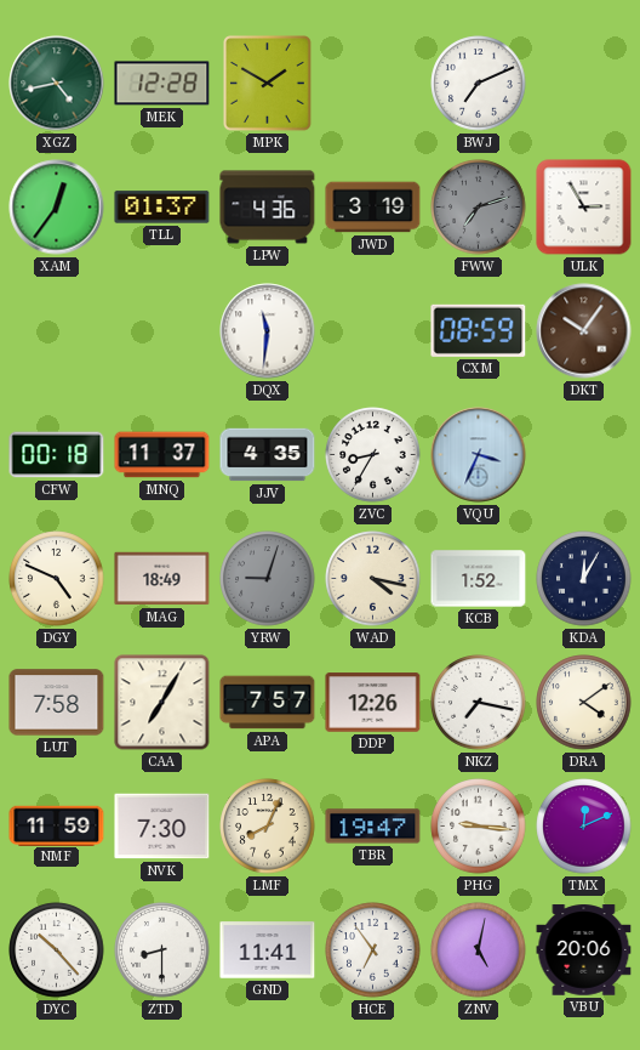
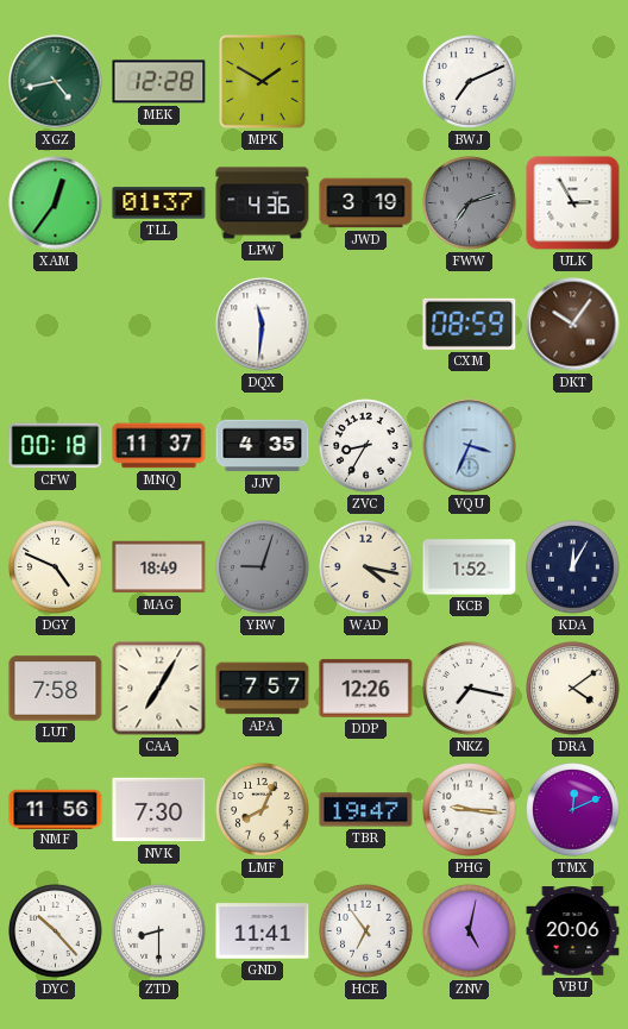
NMF: 11:59 -> 11:56 (56, 809)
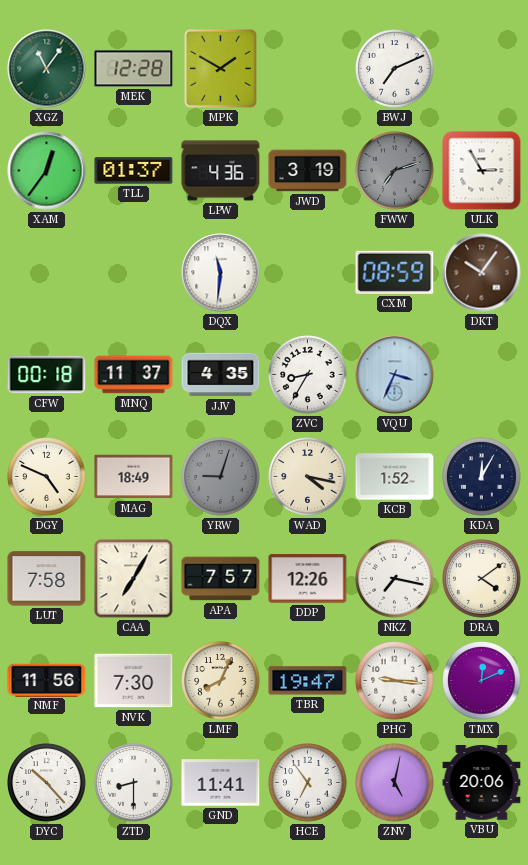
XGZ: 4:43 -> 11:06 (47, 69)
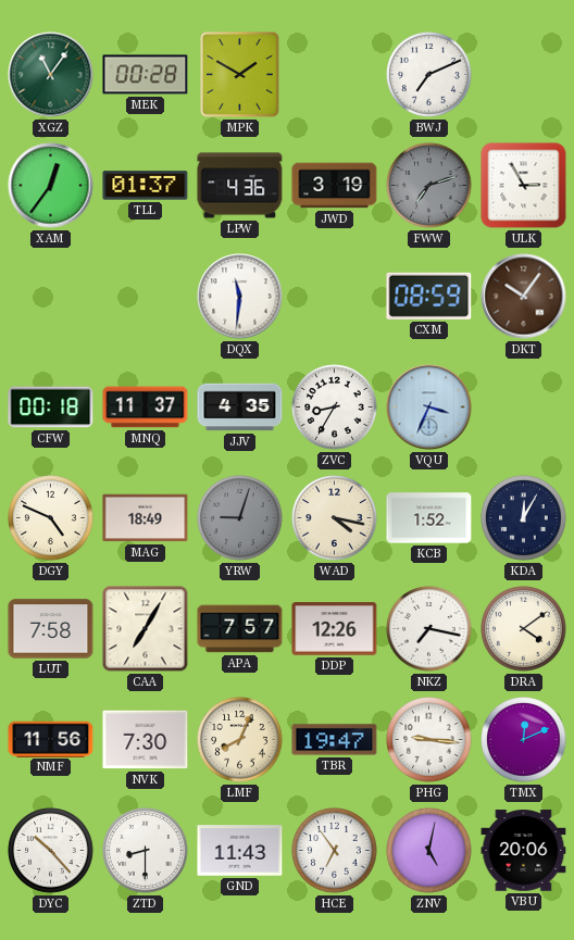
MEK: 12:28 -> 00:28 (146, 75)
GND: 11:41 -> 11:43 (240, 851)
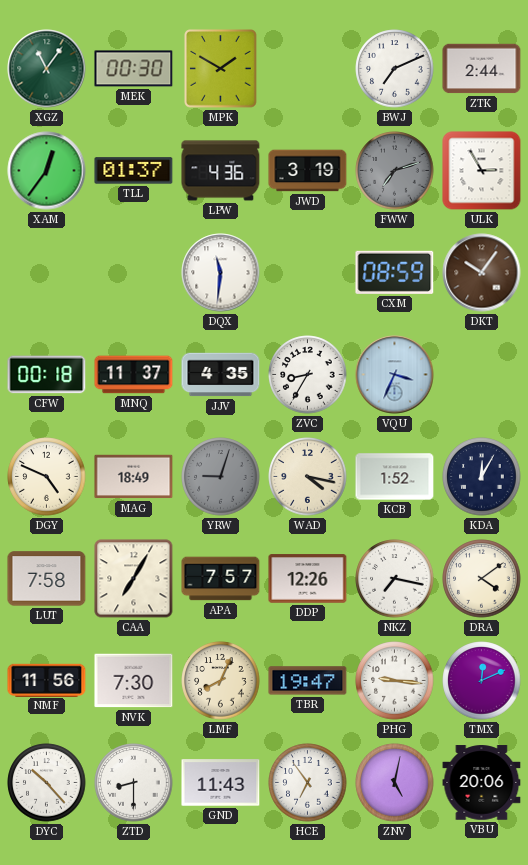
MEK: 00:28 -> 00:30 (134, 69)
ZTK: none -> 2:44 (482, 69)
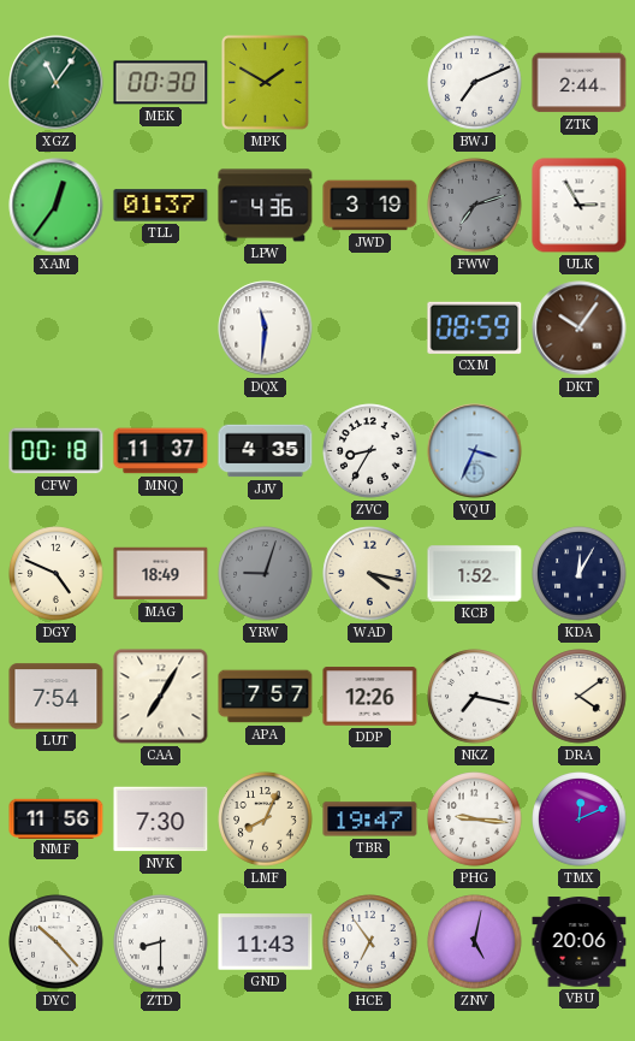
LUT: 7:58 -> 7:54 (57, 697)
